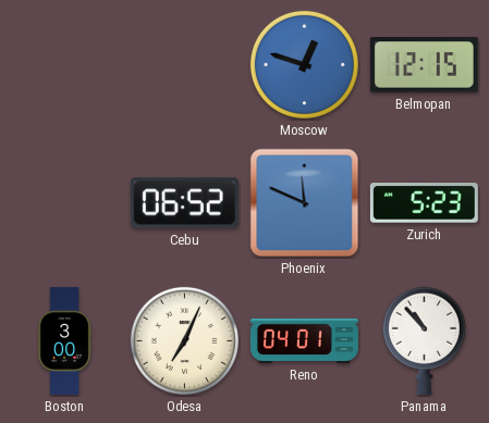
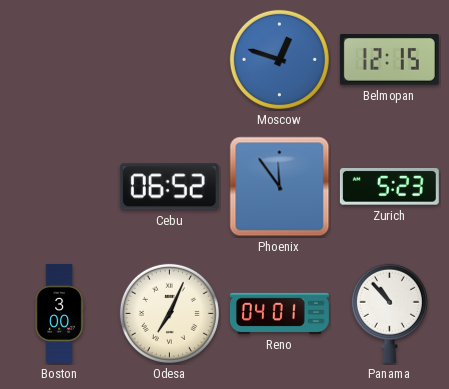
Phoenix: 11:49 -> 11:54 (280, 187)
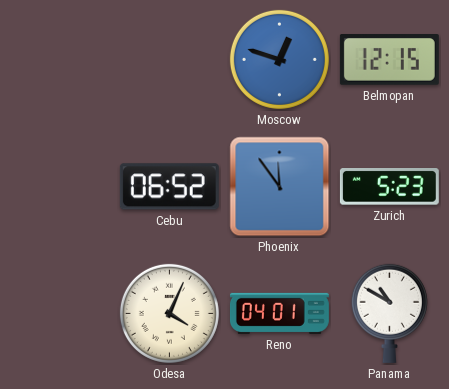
Boston: 3:00 -> none (59, 313)
Odesa: 7:04 -> 4:04 (169, 313)
Panama: 10:53 -> 10:50 (389, 313)
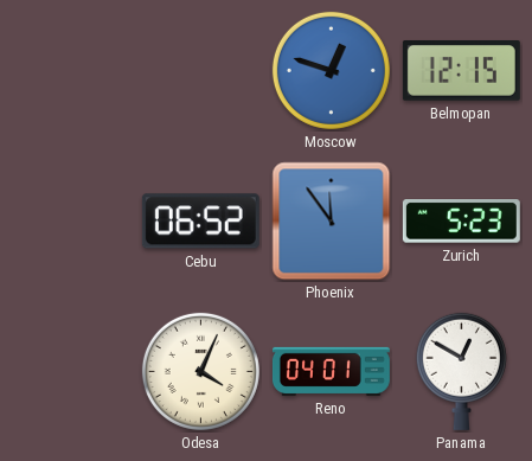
Panama: 10:50 -> 12:50 (461, 371)
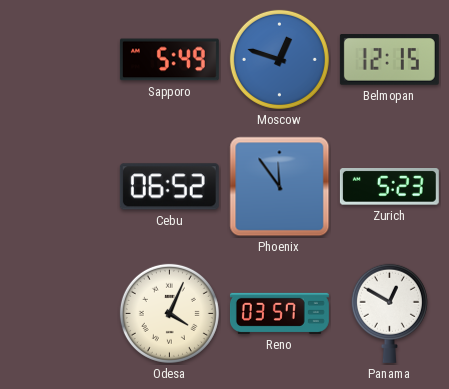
Sapporo: none -> 5:49 (169, 60)
Reno: 04:01 -> 03:57 (279, 313)
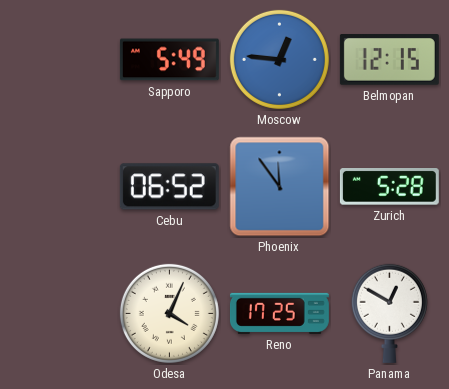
Moscow: 12:48 -> 12:46 (279, 59)
Zurich: 5:23 -> 5:28 (389, 187)
Reno: 03:57 -> 17:25 (279, 313)
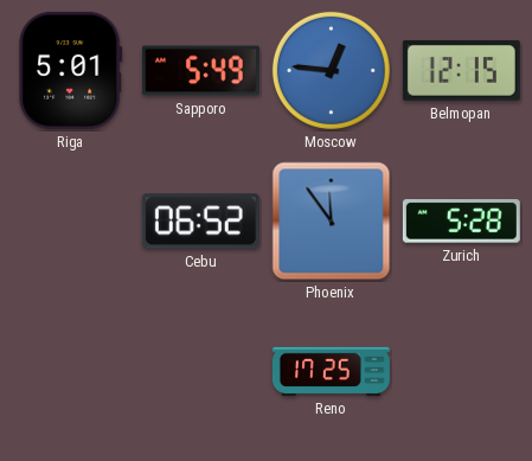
Riga: none -> 5:01 (71, 70)
Odesa: 4:04 -> none (169, 313)
Panama: 12:50 -> none (389, 313)
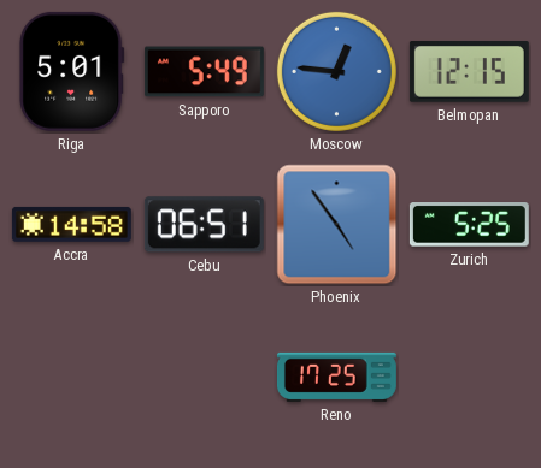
Accra: none -> 14:58 (71, 224)
Cebu: 06:52 -> 06:51 (204, 225)
Phoenix: 11:54 -> 4:54 (337, 225)
Zurich: 5:28 -> 5:25 (469, 225)
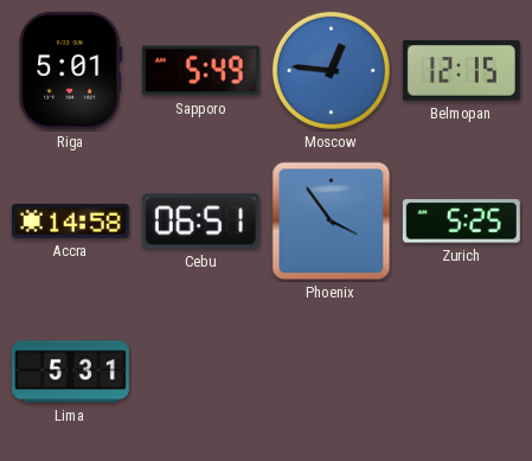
Phoenix: 4:54 -> 3:54 (332, 222)
Lima: none -> 5:31 (70, 372)
Reno: 17:25 -> none (336, 377)
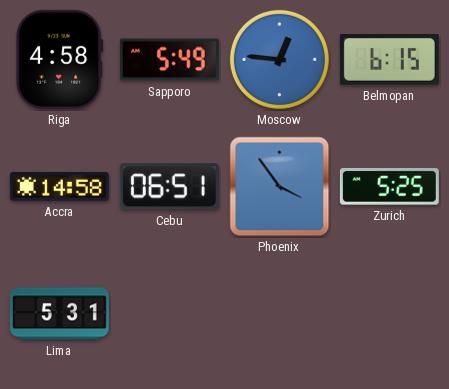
Riga: 5:01 -> 4:58 (60, 59)
Belmopan: 12:15 -> 6:15 (389, 60)
